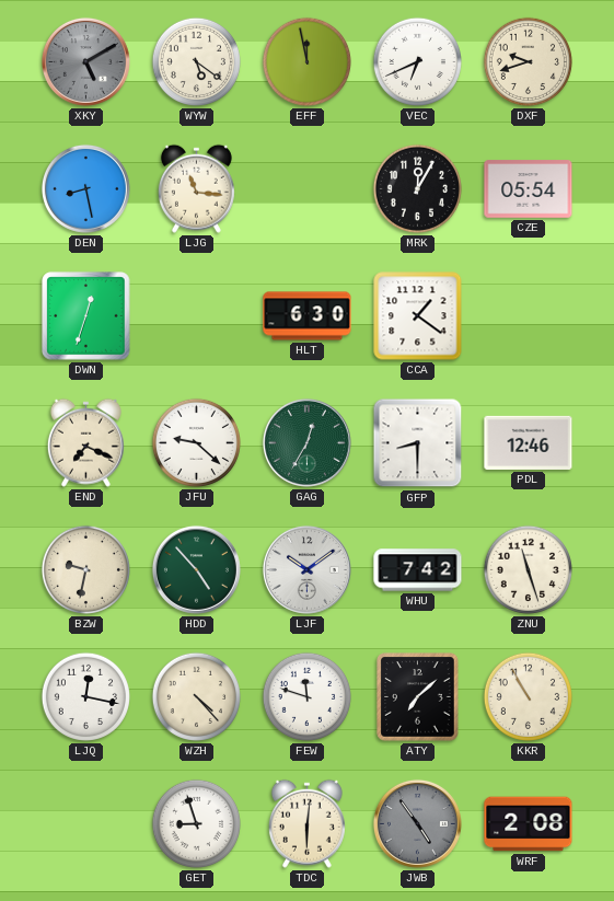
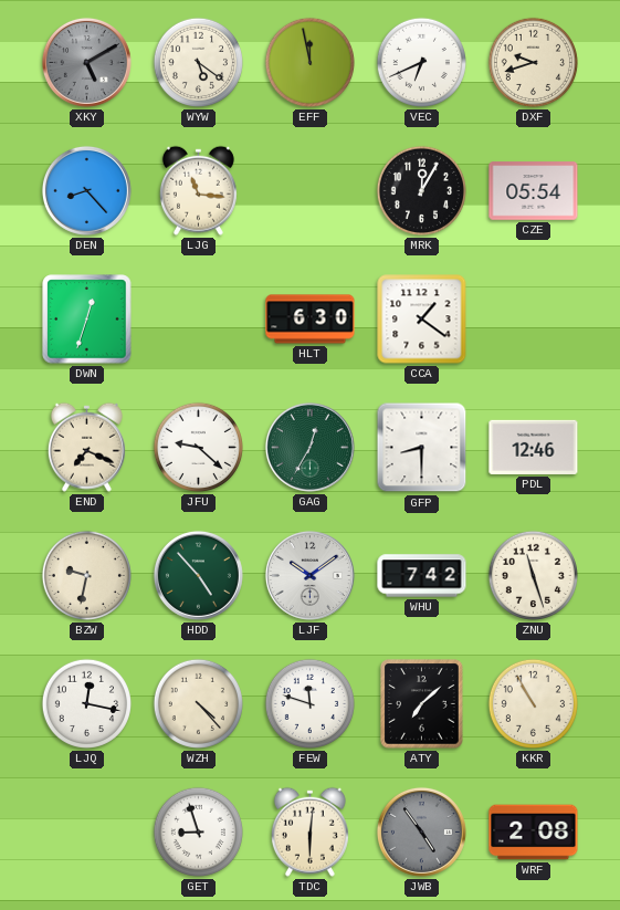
DEN: 8:28 -> 8:23 (86, 190)
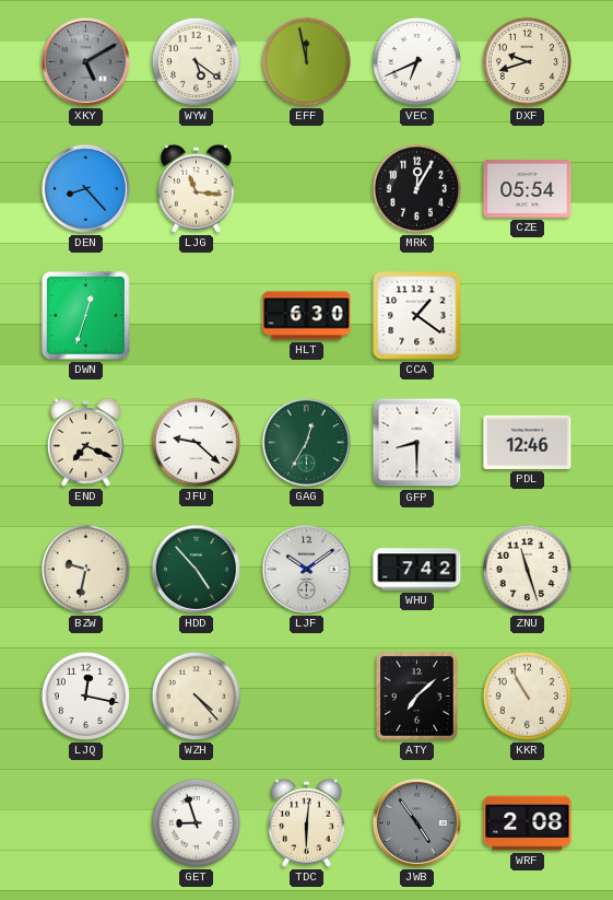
FEW: 11:48 -> none (309, 703)
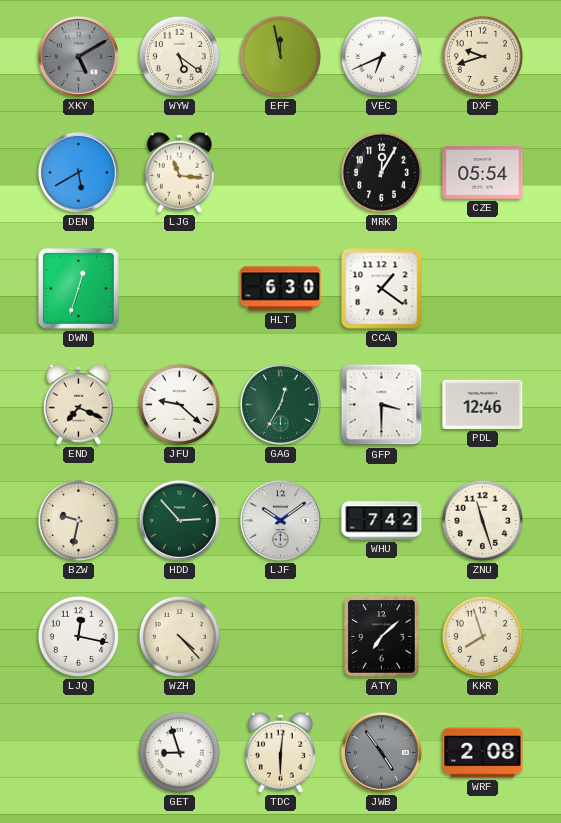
DEN: 8:23 -> 5:40 (78, 172)
GFP: 8:30 -> 3:30 (382, 405)
HDD: 4:53 -> 2:53 (179, 520)
KKR: 10:55 -> 7:57 (482, 636)
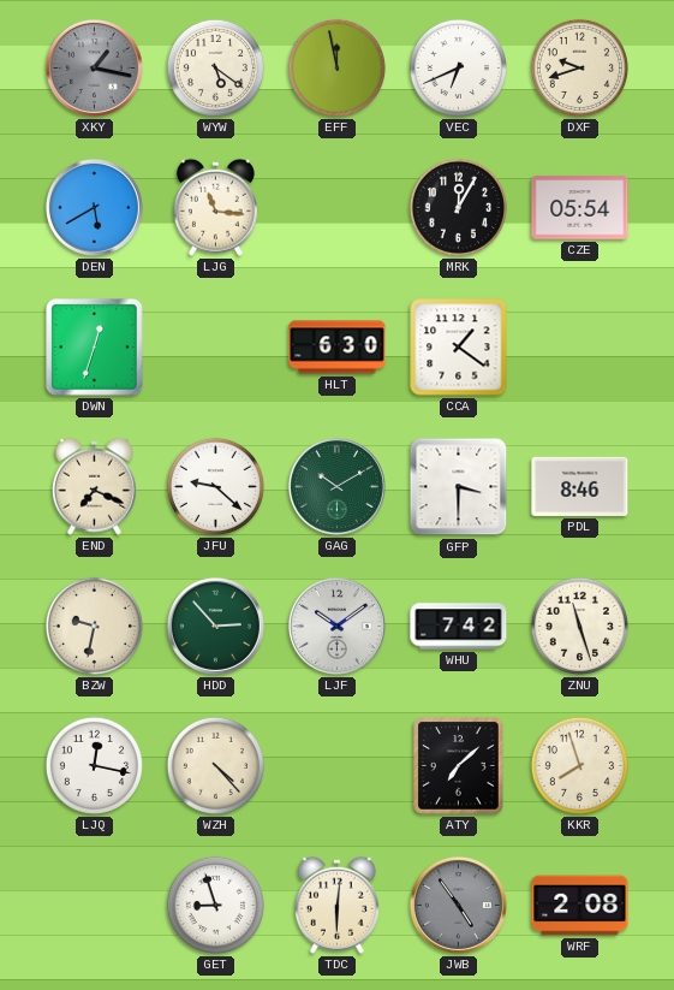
XKY: 5:10 -> 1:17 (94, 67)
GAG: 12:35 -> 10:10 (336, 486)
PDL: 12:46 -> 8:46 (580, 486)
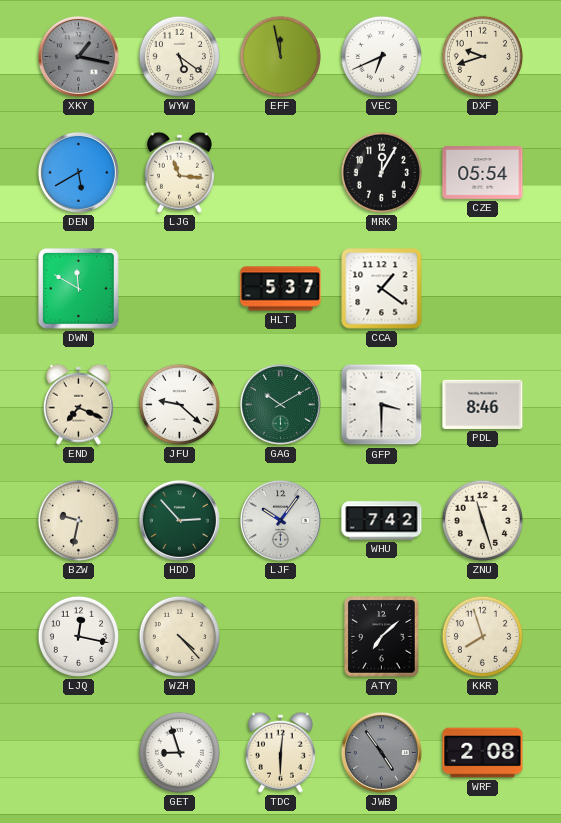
DWN: 12:33 -> 11:50 (79, 289)
HLT: 6:30 -> 5:37 (281, 289)
LJF: 10:09 -> 10:06 (280, 520)
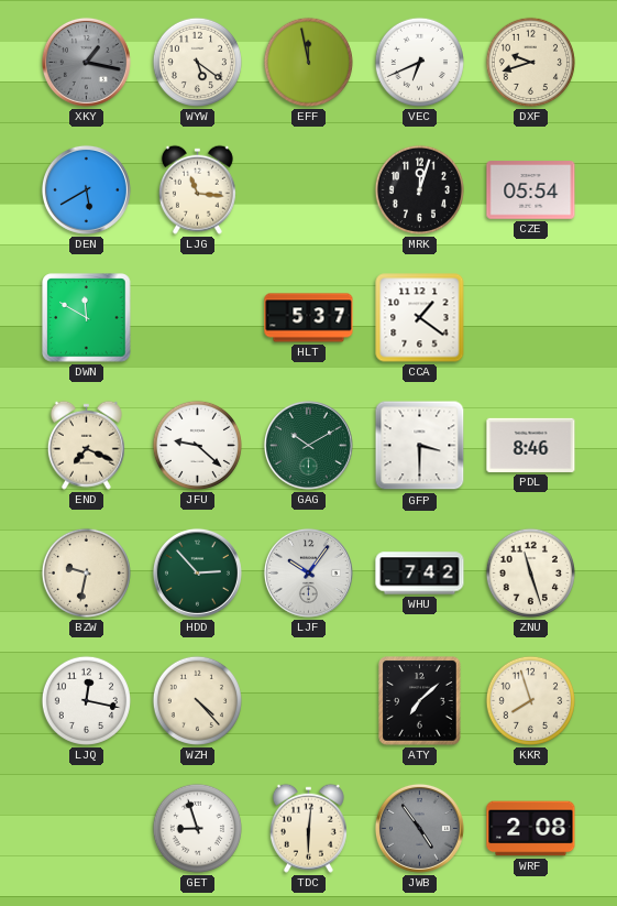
MRK: 12:05 -> 12:03 (419, 189)
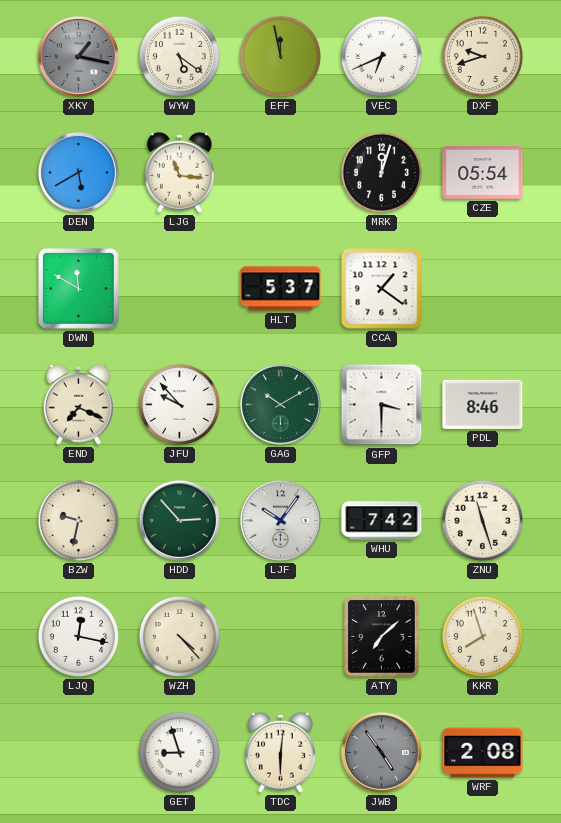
JFU: 9:22 -> 9:53 (179, 404)
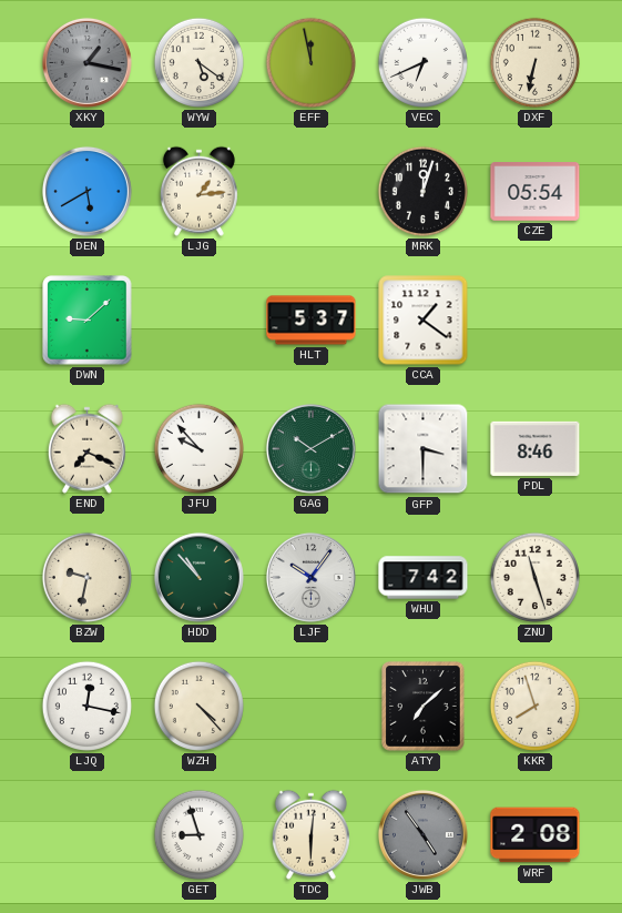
DXF: 9:42 -> 6:32 (534, 62)
LJG: 11:16 -> 1:14 (198, 191)
DWN: 11:50 -> 9:08 (88, 321)
HDD: 2:53 -> 10:53 (198, 577)
